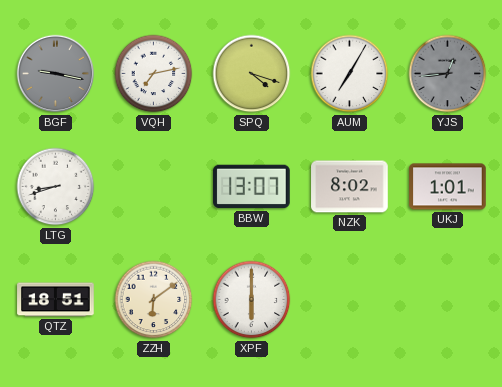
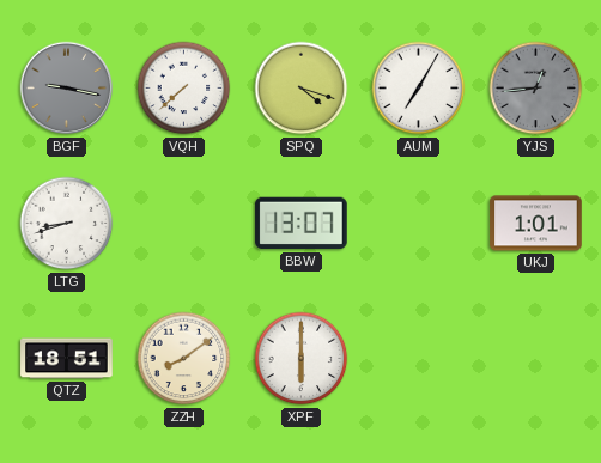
VQH: 7:13 -> 7:38 (184, 89)
NZK: 8:02 -> none (350, 187)
ZZH: 6:09 -> 8:09 (184, 359)
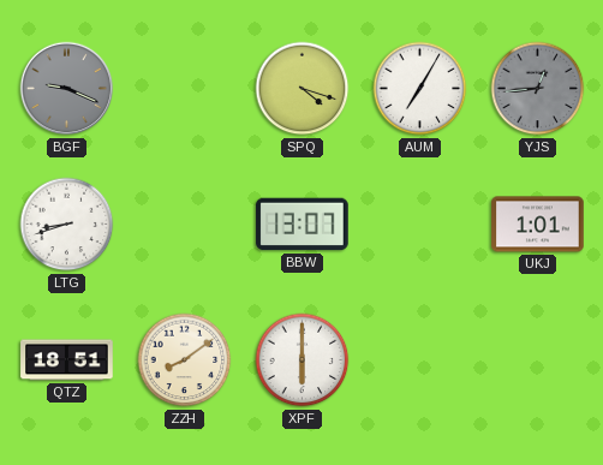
BGF: 9:17 -> 9:19 (67, 89)
VQH: 7:38 -> none (184, 89)
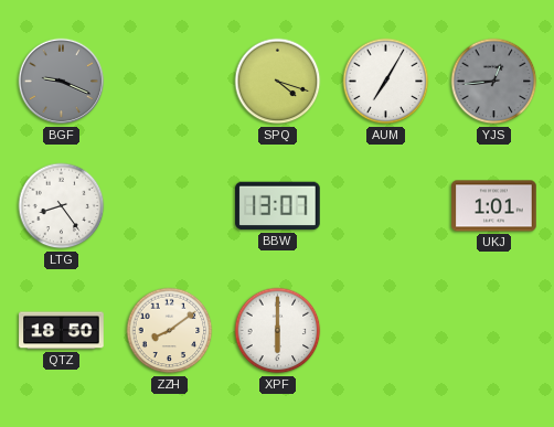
LTG: 8:42 -> 8:24 (62, 206)
QTZ: 18:51 -> 18:50 (62, 331)
